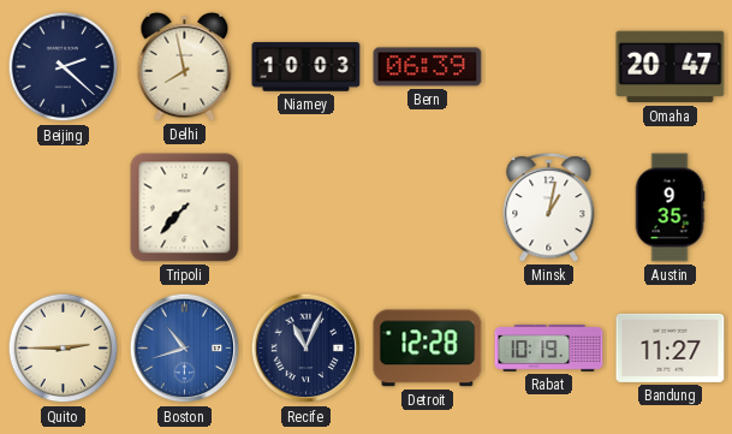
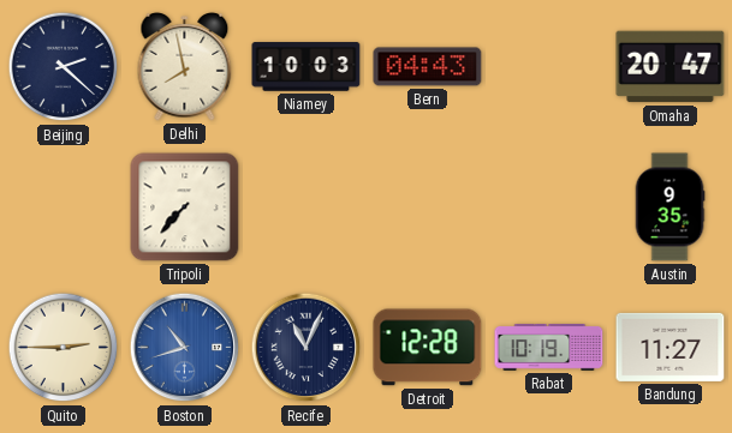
Bern: 06:39 -> 04:43 (428, 67)
Minsk: 1:02 -> none (549, 208)
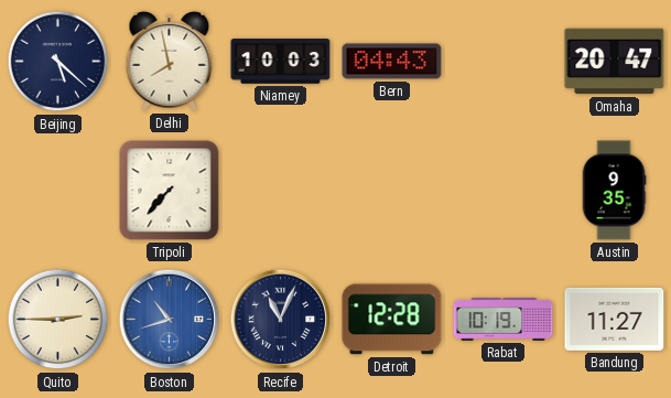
Beijing: 2:22 -> 5:22 (58, 62)
